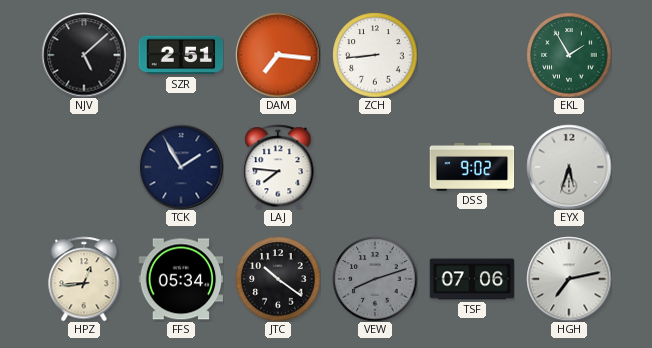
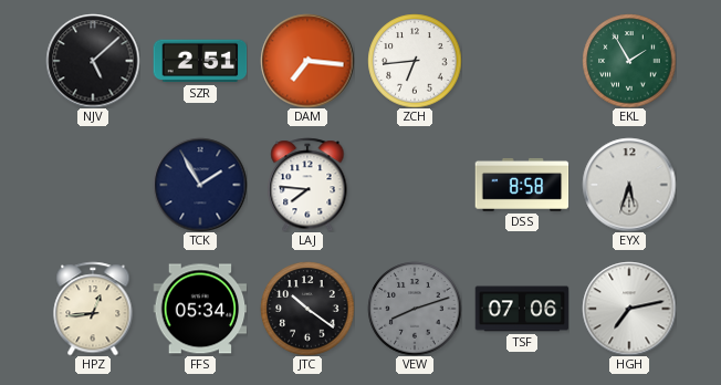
ZCH: 8:44 -> 6:44 (415, 61)
DSS: 9:02 -> 8:58 (522, 185)
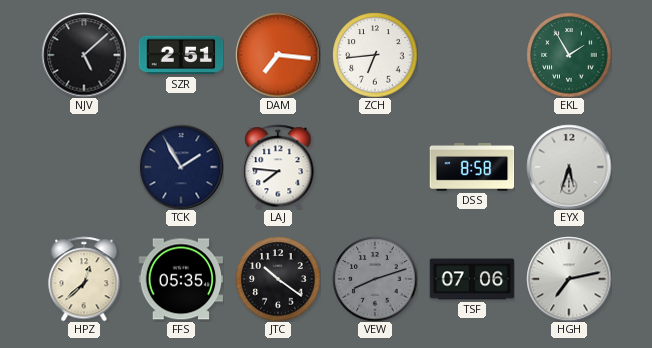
HPZ: 12:44 -> 12:38 (84, 279)
FFS: 05:34 -> 05:35 (181, 279)
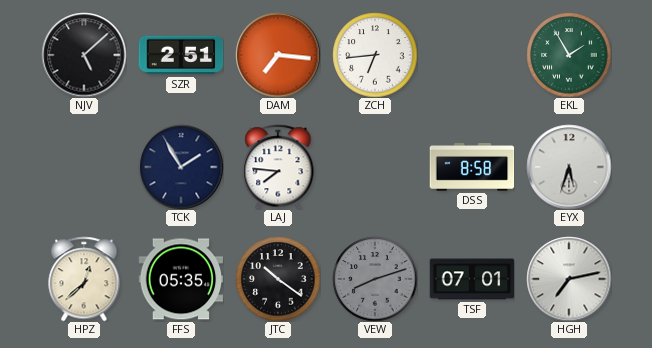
TSF: 07:06 -> 07:01 (472, 279)
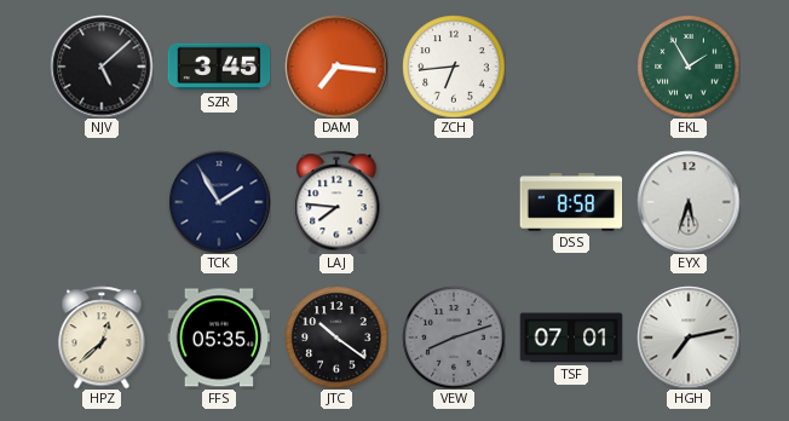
SZR: 2:51 -> 3:45 (219, 67)
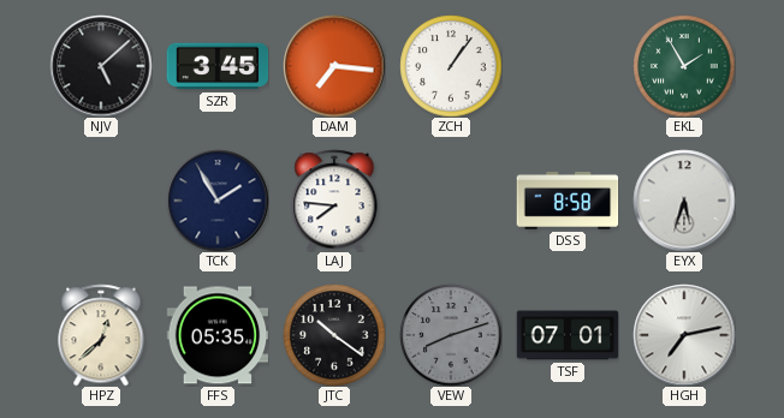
ZCH: 6:44 -> 1:06 (451, 66)
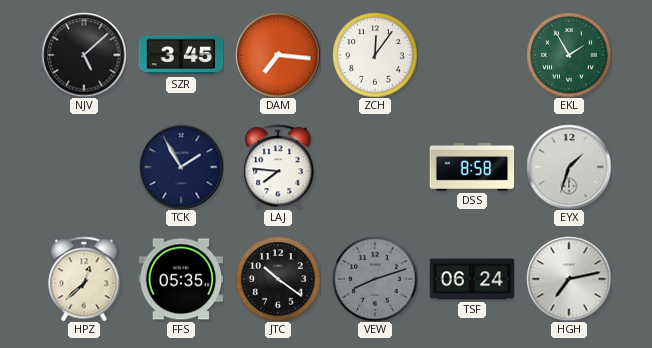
ZCH: 1:06 -> 12:06 (375, 55)
EYX: 5:33 -> 1:33 (569, 167)
TSF: 07:01 -> 06:24 (472, 279)
